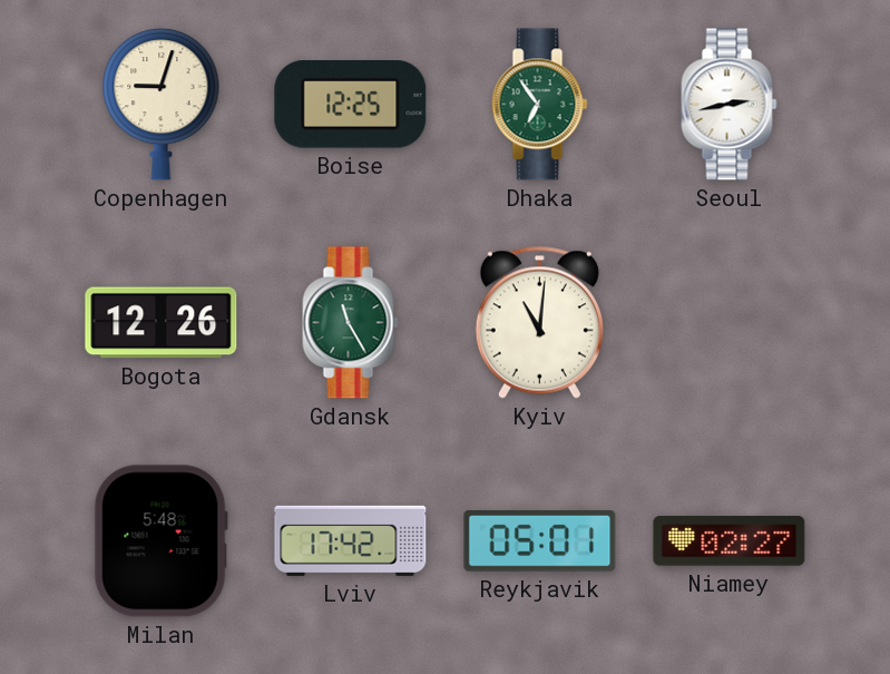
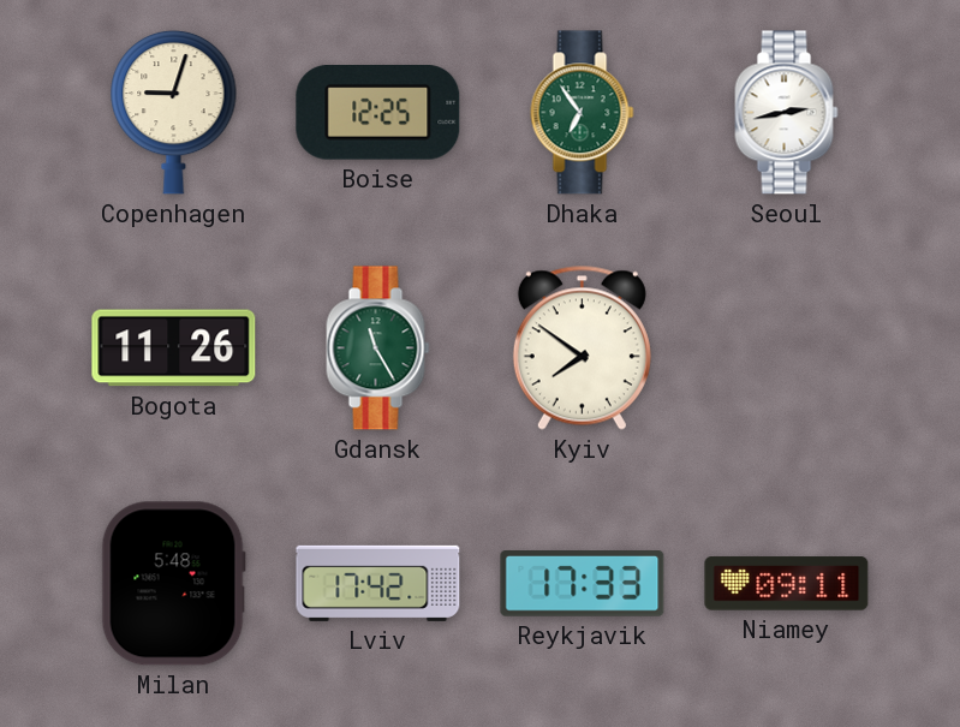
Bogota: 12:26 -> 11:26 (174, 348)
Kyiv: 11:01 -> 7:51 (582, 347)
Reykjavik: 05:01 -> 17:33 (583, 584)
Niamey: 02:27 -> 09:11 (787, 584)
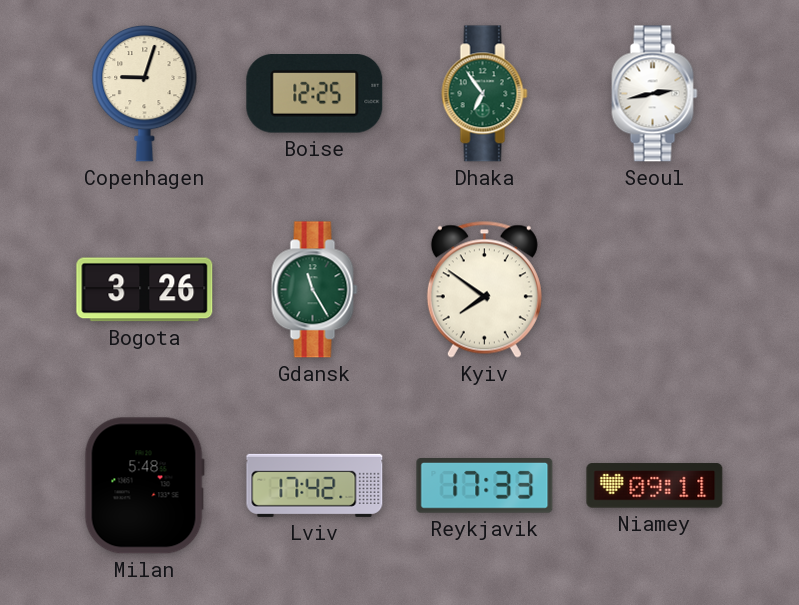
Bogota: 11:26 -> 3:26 (145, 290)
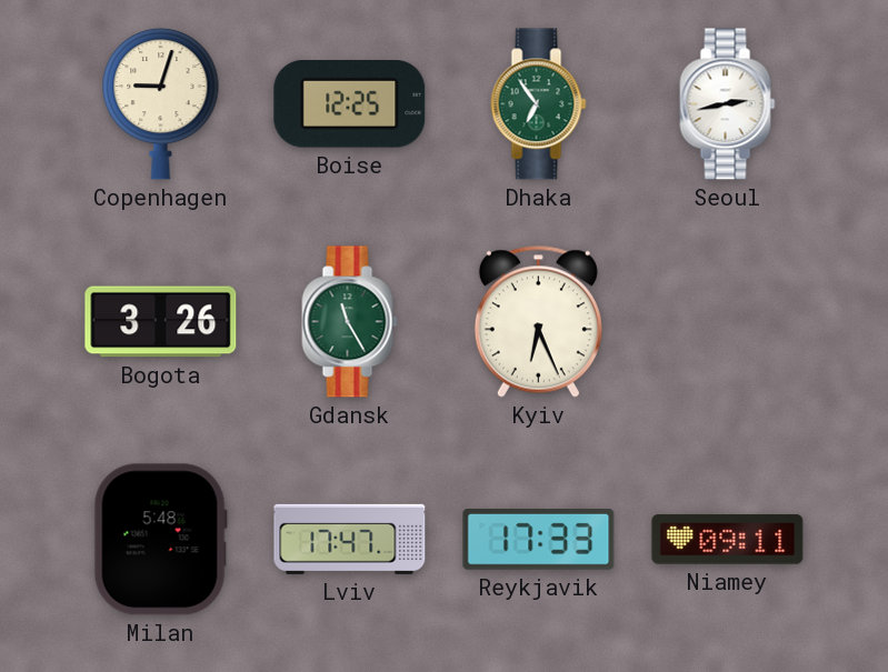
Kyiv: 7:51 -> 6:26 (538, 321)
Lviv: 17:42 -> 17:47 (350, 539)
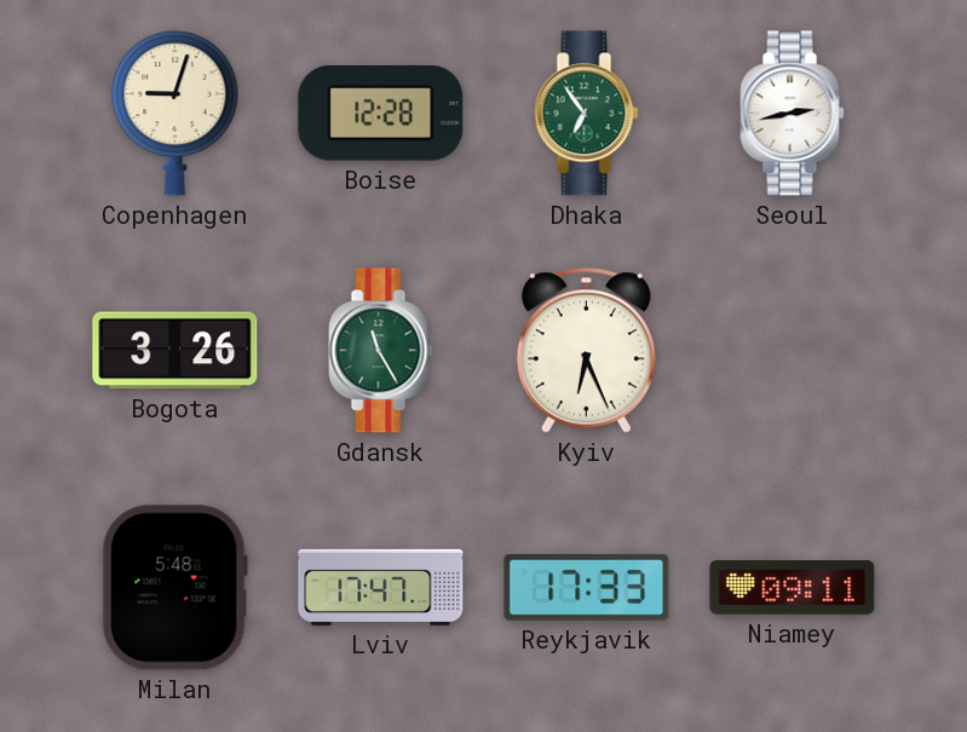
Boise: 12:25 -> 12:28 (381, 114)
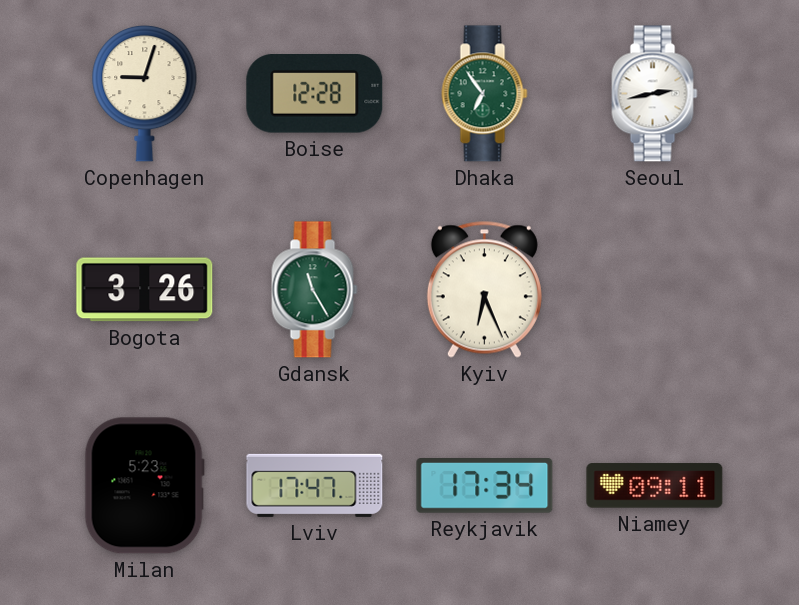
Milan: 5:48 -> 5:23 (144, 486)
Reykjavik: 17:33 -> 17:34 (485, 486)
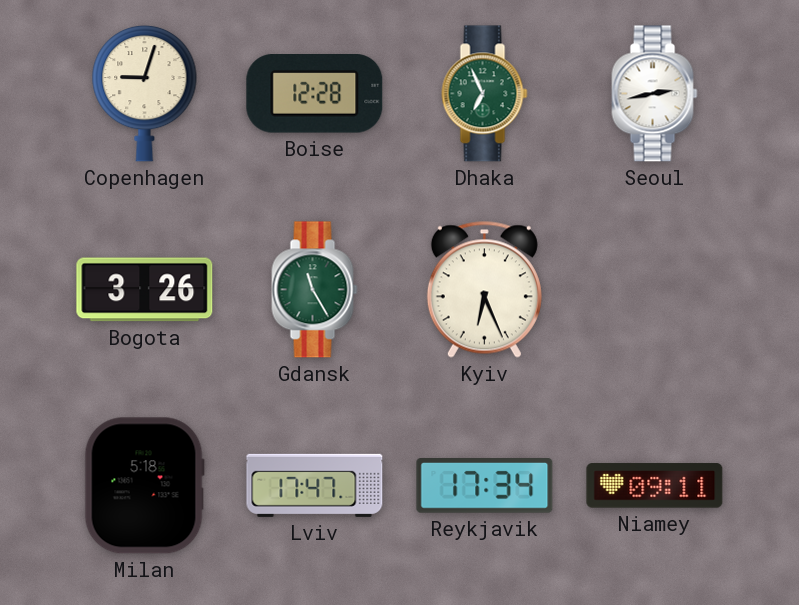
Dhaka: 6:54 -> 6:56 (485, 94)
Milan: 5:23 -> 5:18 (144, 486)
